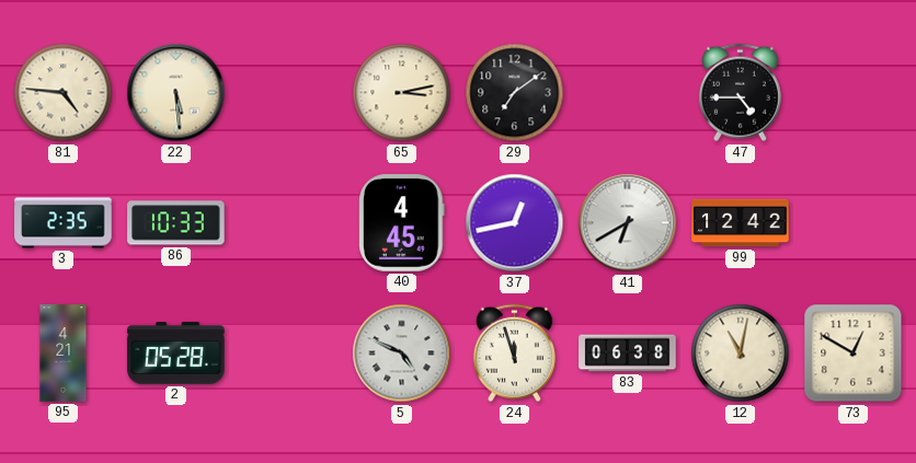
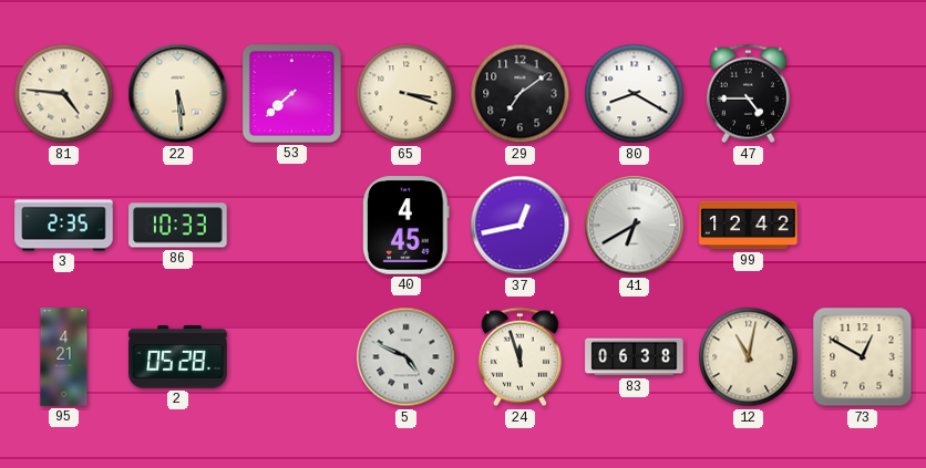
53: none -> 7:38 (291, 93)
65: 3:13 -> 3:18 (407, 94)
80: none -> 8:20 (635, 94)
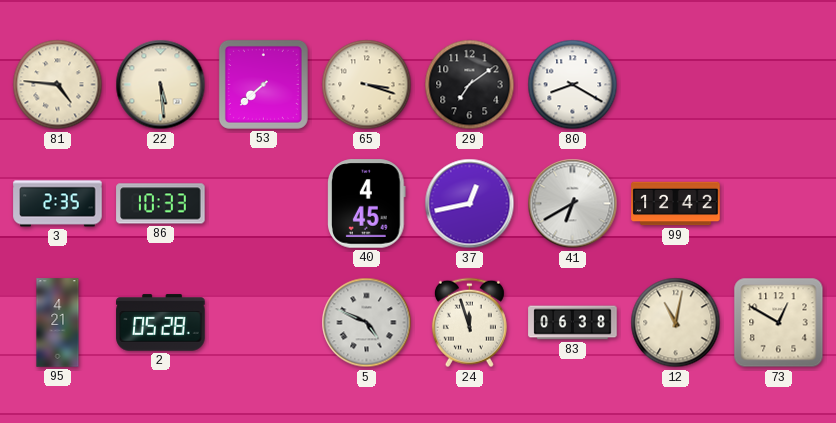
47: 4:45 -> none (748, 94)
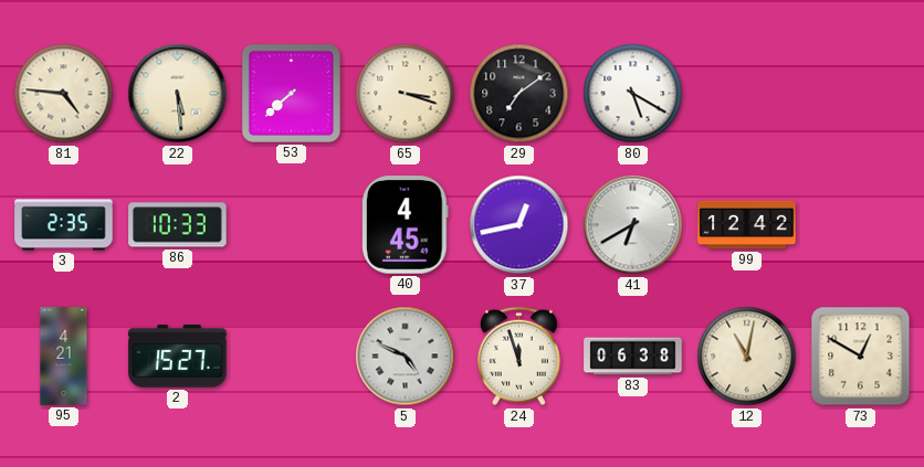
80: 8:20 -> 5:20 (633, 94)
2: 05:28 -> 15:27 (178, 357)
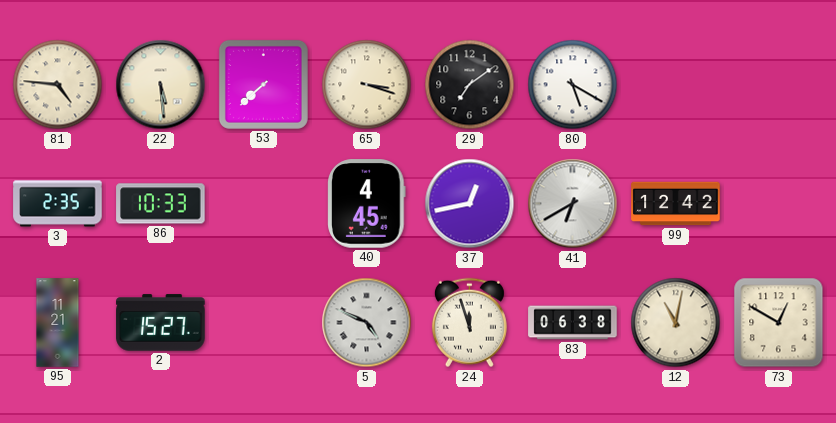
95: 4:21 -> 11:21 (58, 323)
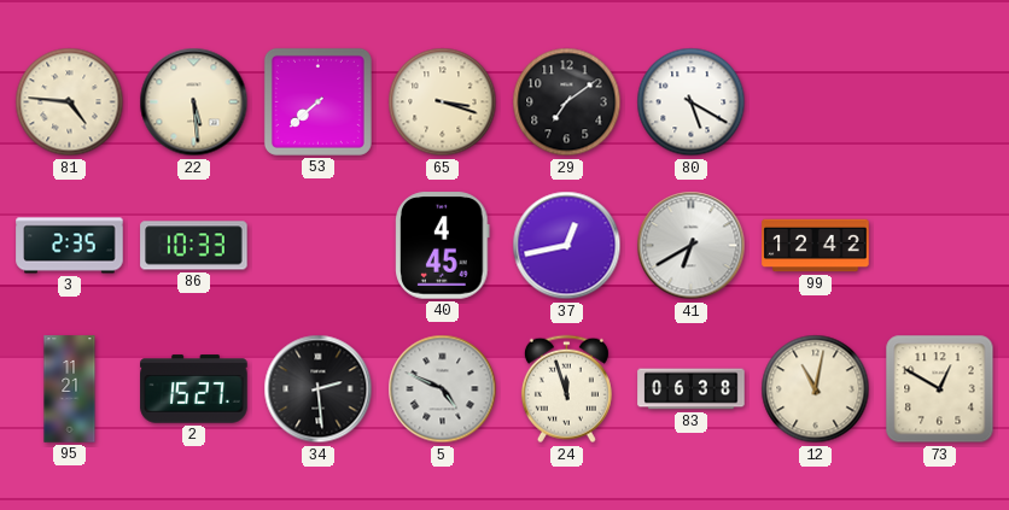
34: none -> 2:29 (319, 389)
